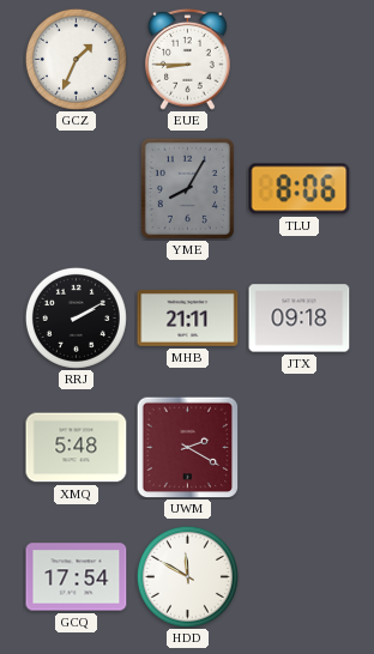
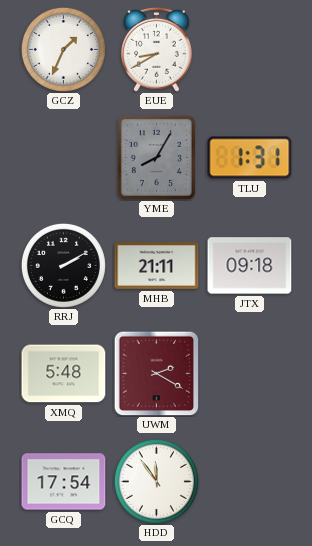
EUE: 8:45 -> 8:40 (157, 49)
TLU: 8:06 -> 1:31 (250, 158)
HDD: 11:50 -> 11:54 (156, 481)
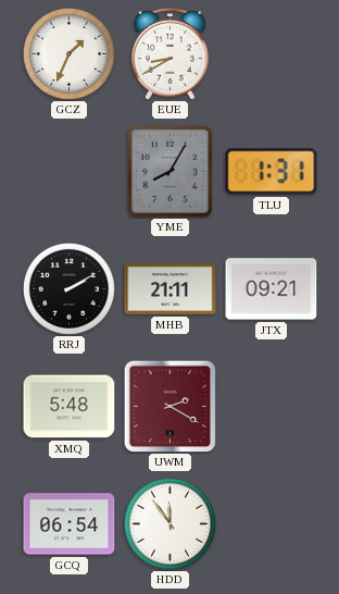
JTX: 09:18 -> 09:21 (272, 289)
GCQ: 17:54 -> 06:54 (70, 524)
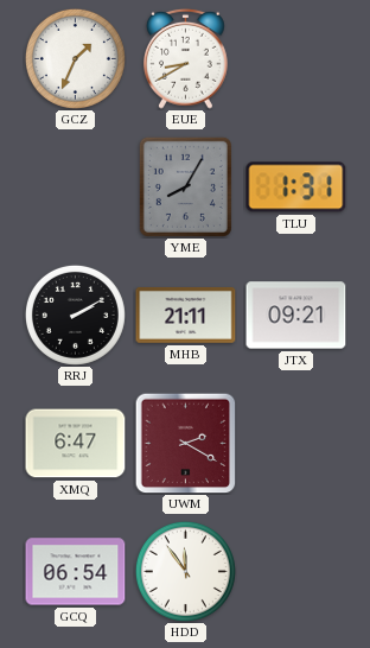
XMQ: 5:48 -> 6:47 (76, 444)
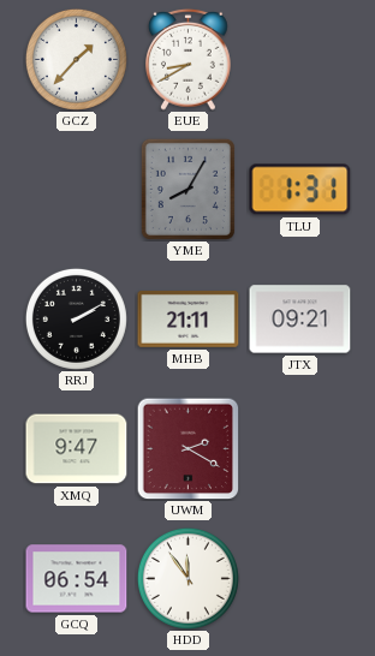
GCZ: 1:34 -> 1:37 (76, 59)
XMQ: 6:47 -> 9:47 (77, 449)
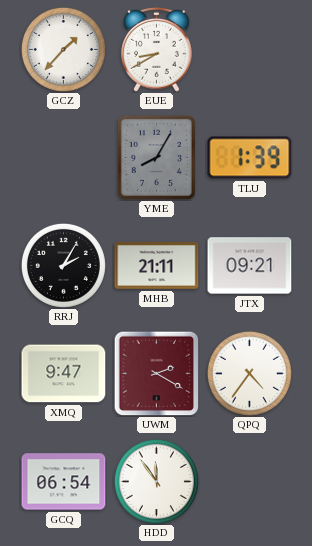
TLU: 1:31 -> 1:39 (250, 158)
RRJ: 2:10 -> 2:05 (63, 265)
QPQ: none -> 4:36 (249, 373)
